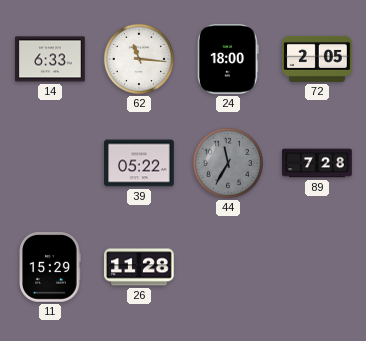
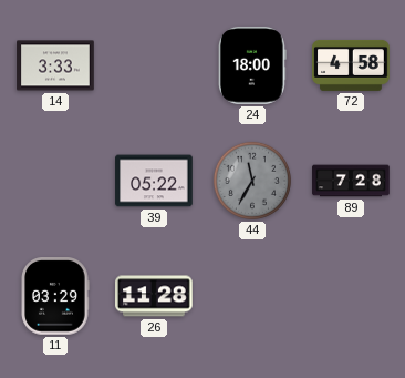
14: 6:33 -> 3:33 (55, 65)
62: 11:16 -> none (139, 59)
72: 2:05 -> 4:58 (351, 65)
11: 15:29 -> 03:29 (55, 296)
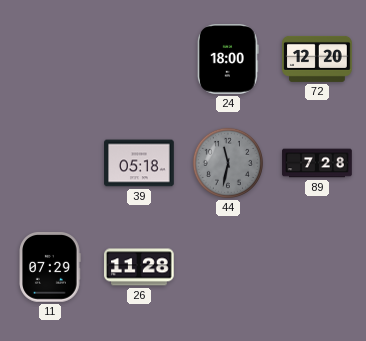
14: 3:33 -> none (55, 65)
72: 4:58 -> 12:20 (317, 59)
39: 05:22 -> 05:18 (139, 163)
44: 11:35 -> 11:32 (228, 163)
11: 03:29 -> 07:29 (50, 267)
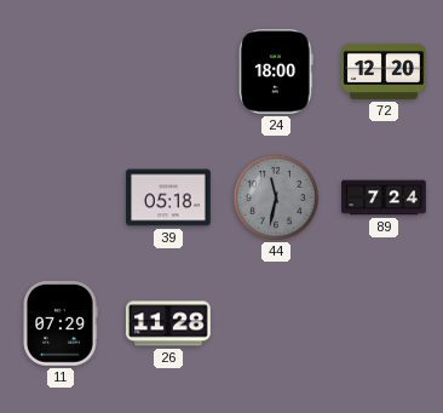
89: 7:28 -> 7:24 (384, 197)
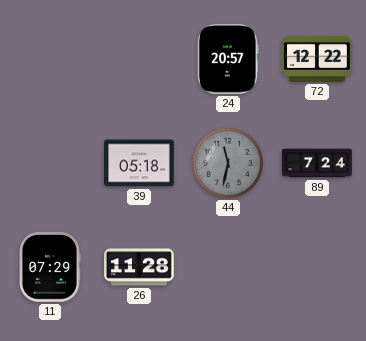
24: 18:00 -> 20:57 (228, 60)
72: 12:20 -> 12:22 (317, 59)
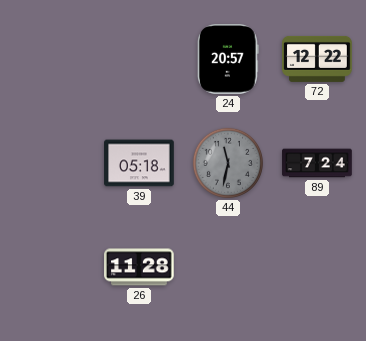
11: 07:29 -> none (50, 267)
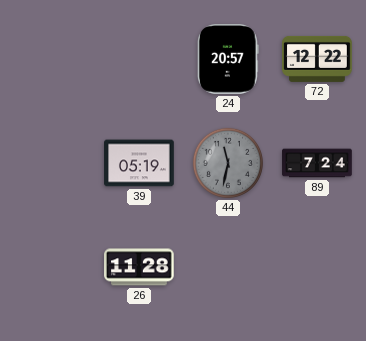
39: 05:18 -> 05:19 (139, 163)
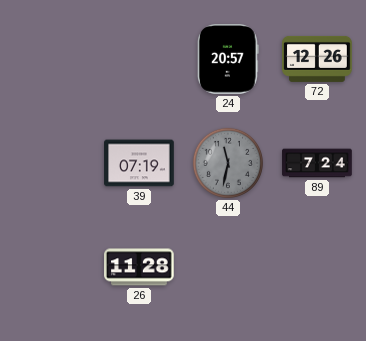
72: 12:22 -> 12:26 (317, 59)
39: 05:19 -> 07:19 (139, 163)
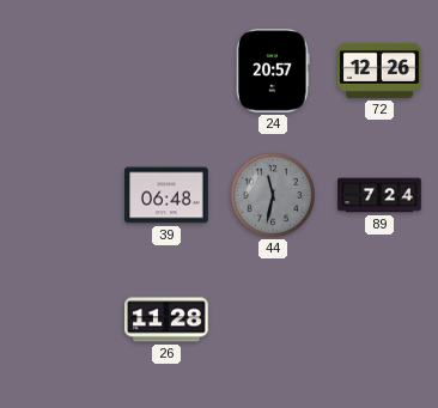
39: 07:19 -> 06:48 (166, 195)
